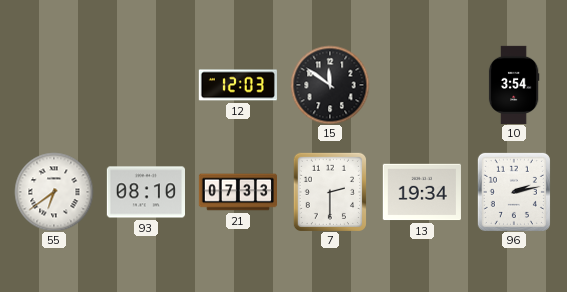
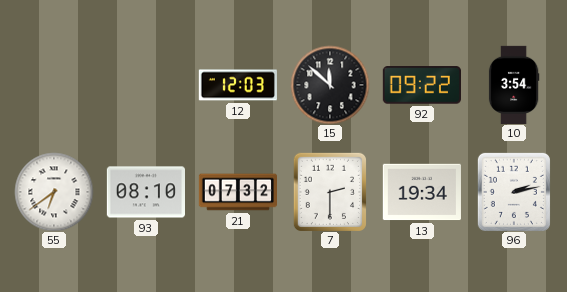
15: 11:51 -> 11:52 (330, 85)
92: none -> 09:22 (422, 85)
21: 07:33 -> 07:32 (237, 192)
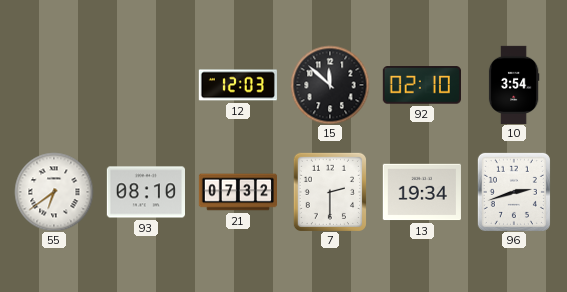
92: 09:22 -> 02:10 (422, 85)
96: 2:13 -> 2:42 (514, 192)
